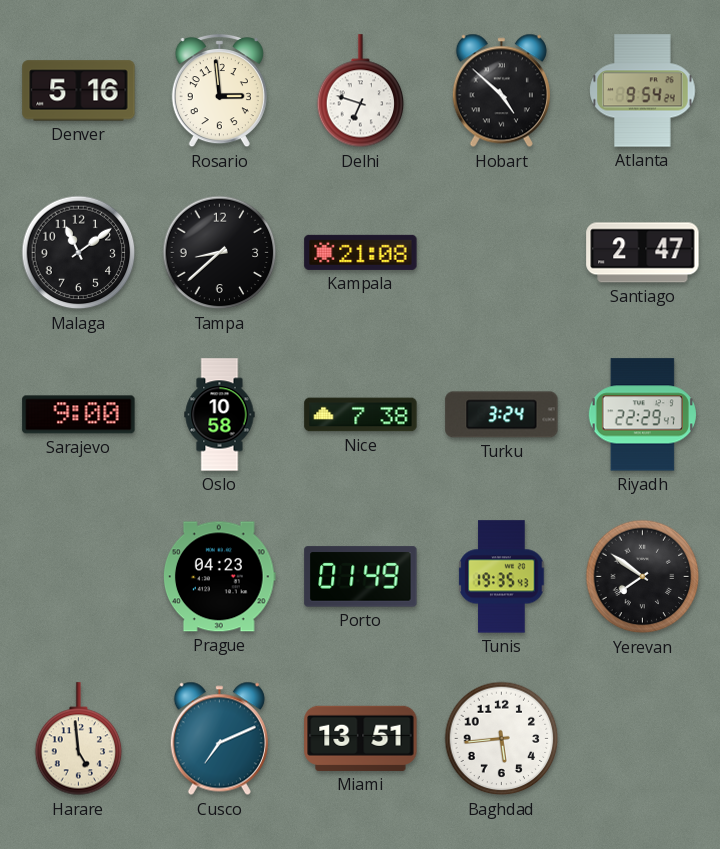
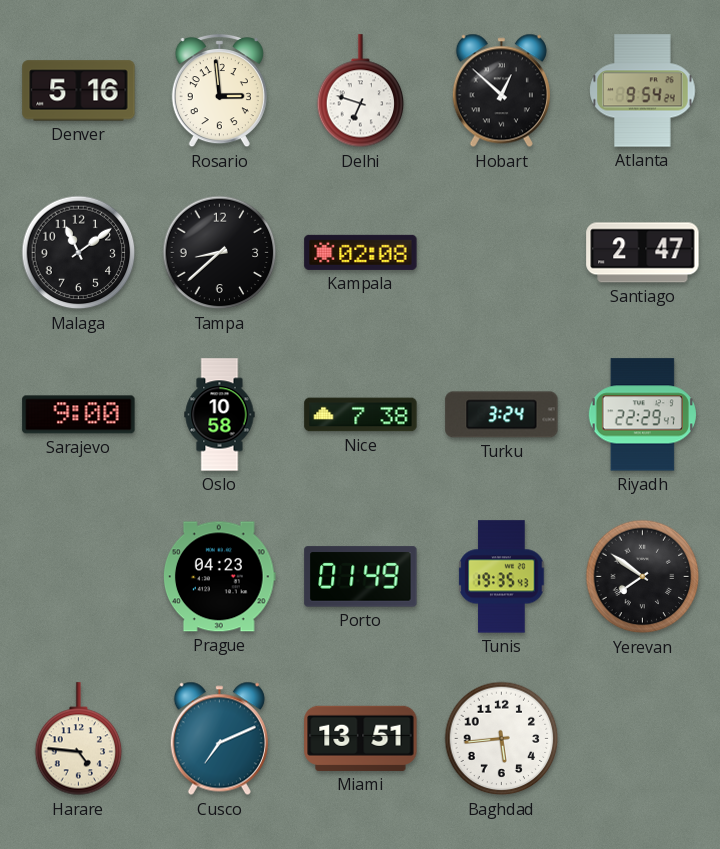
Hobart: 4:52 -> 12:52 (501, 91)
Kampala: 21:08 -> 02:08 (361, 252)
Harare: 4:59 -> 4:46 (79, 739)
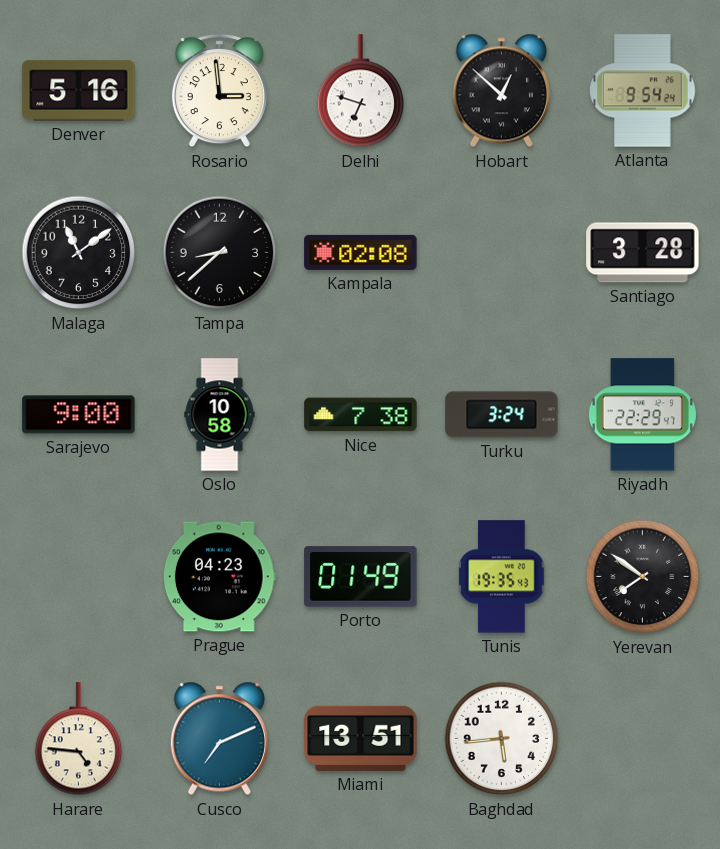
Santiago: 2:47 -> 3:28 (643, 253)
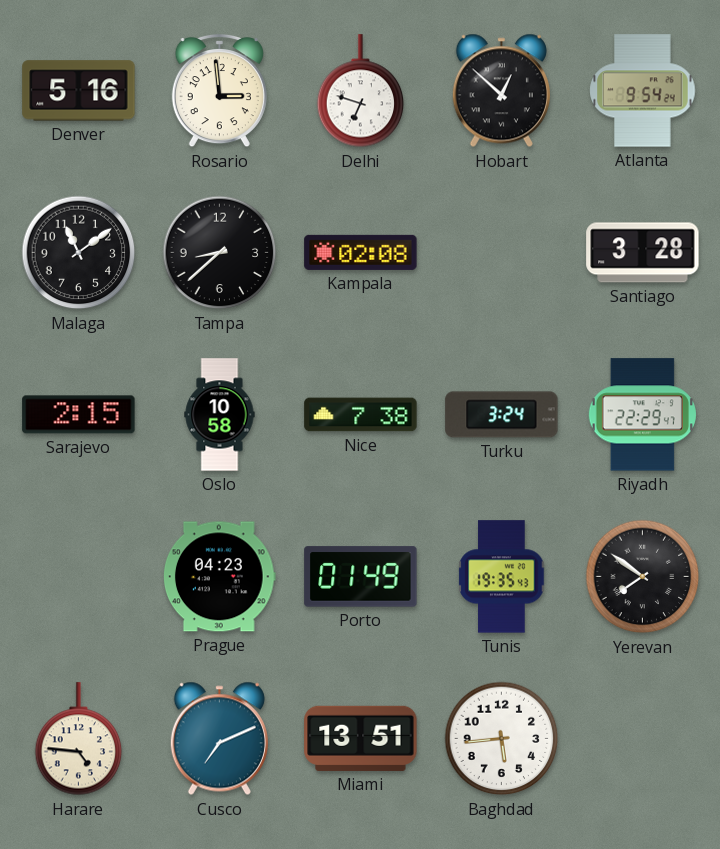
Sarajevo: 9:00 -> 2:15 (79, 415)
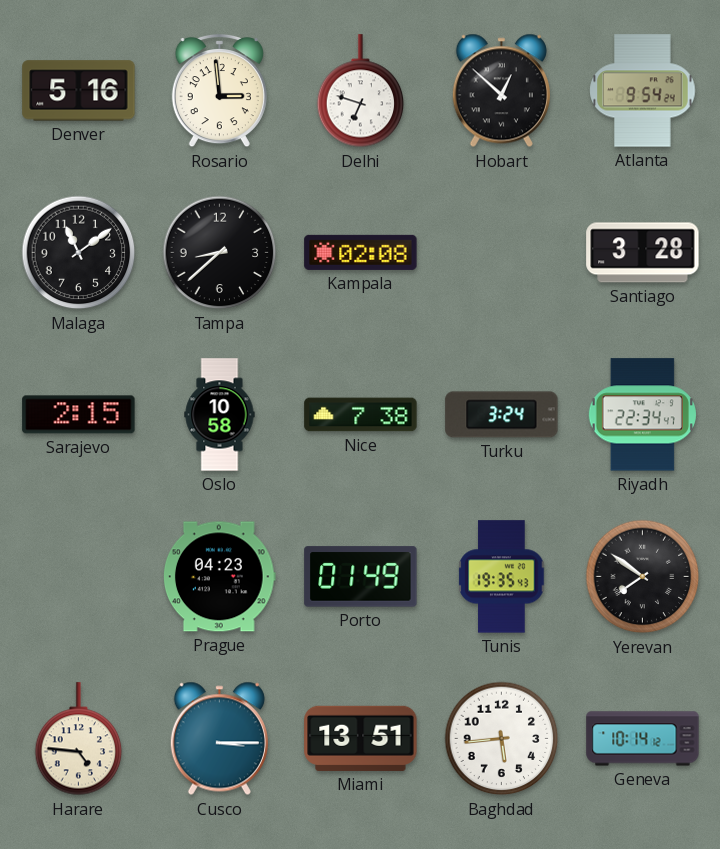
Riyadh: 22:29 -> 22:34 (642, 415)
Cusco: 7:11 -> 3:15 (219, 739)
Geneva: none -> 10:14 (643, 739)
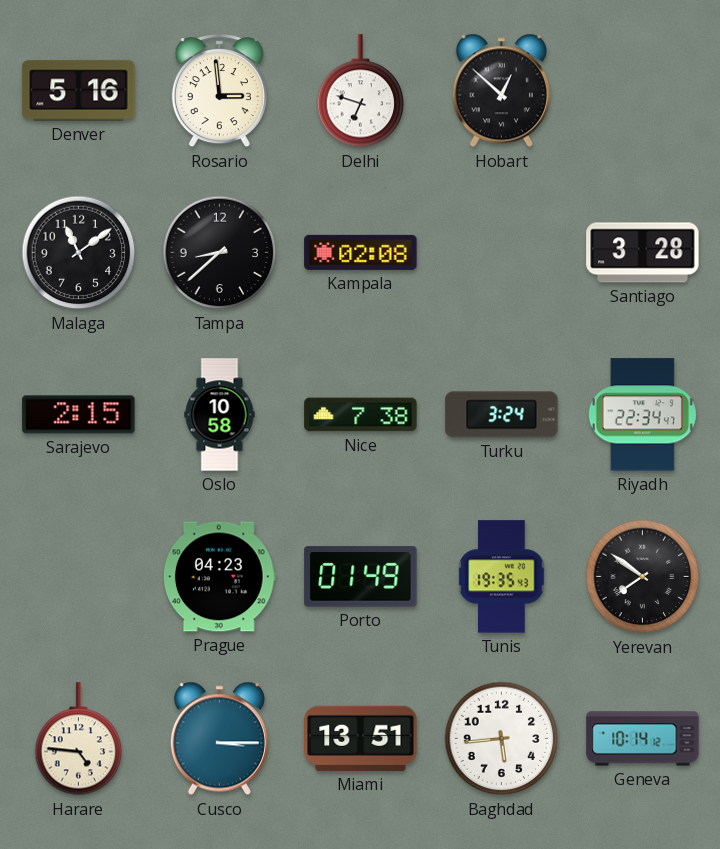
Atlanta: 9:54 -> none (643, 91)
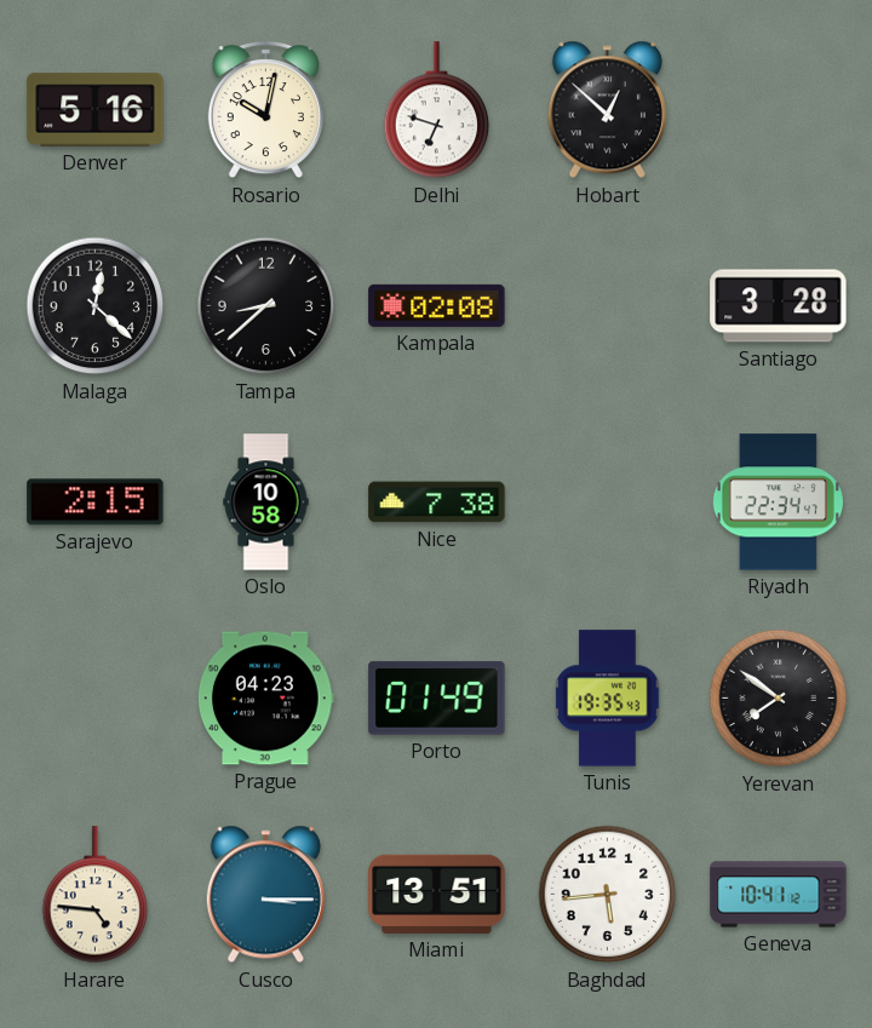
Rosario: 2:59 -> 10:02 (265, 110)
Malaga: 11:09 -> 12:22 (96, 306)
Turku: 3:24 -> none (502, 415)
Geneva: 10:14 -> 10:41 (779, 895)
